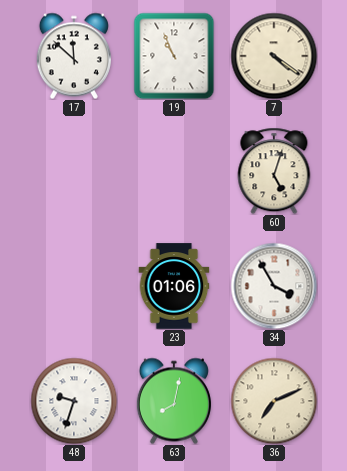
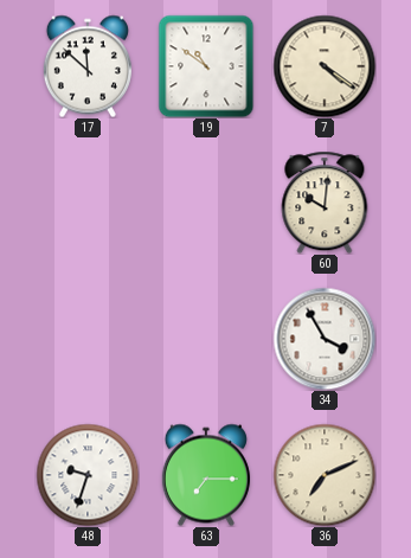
19: 10:56 -> 10:51 (206, 66)
60: 5:03 -> 10:01 (325, 203)
23: 01:06 -> none (174, 286)
63: 8:02 -> 7:15 (206, 475)
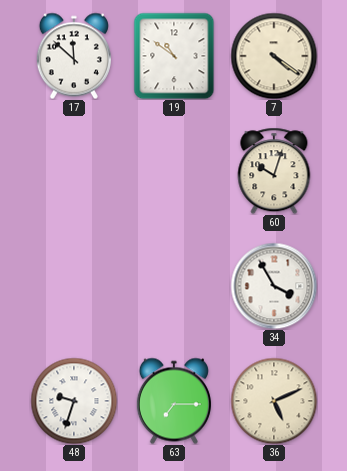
60: 10:01 -> 10:03 (274, 171)
36: 7:11 -> 5:11 (274, 401)
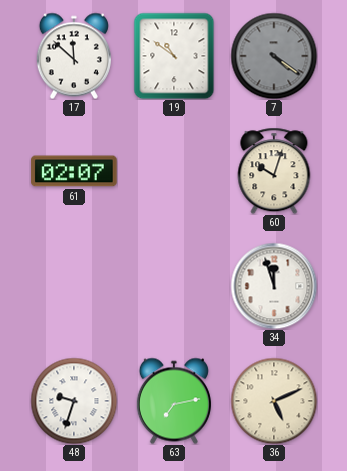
7 dial: cream -> grey (274, 56)
61: none -> 02:07 (74, 171)
34: 3:55 -> 11:57 (274, 286)
63: 7:15 -> 7:13 (174, 401)
